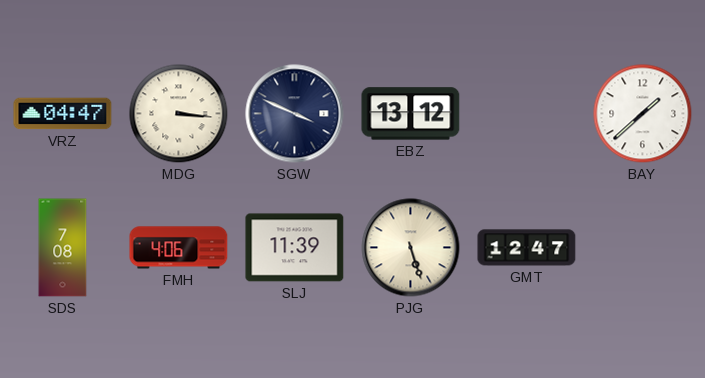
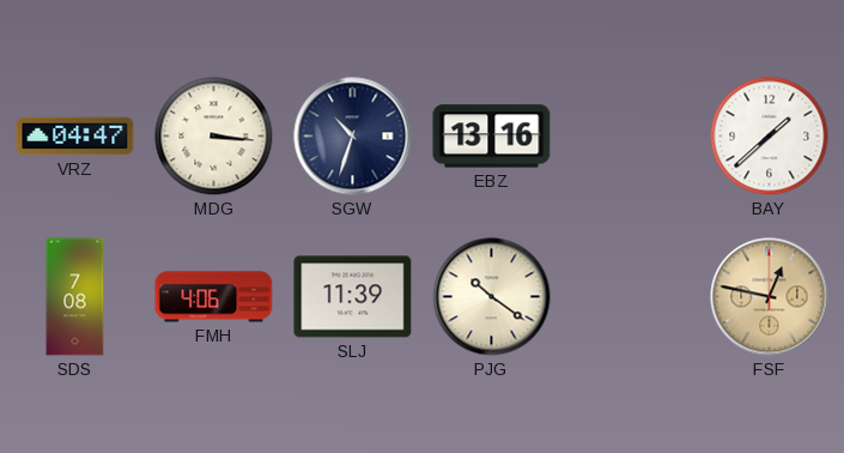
SGW: 3:49 -> 10:33 (353, 137)
EBZ: 13:12 -> 13:16 (492, 137)
PJG: 5:27 -> 10:21 (492, 297)
GMT: 12:47 -> none (527, 248)
FSF: none -> 12:47 (770, 297)
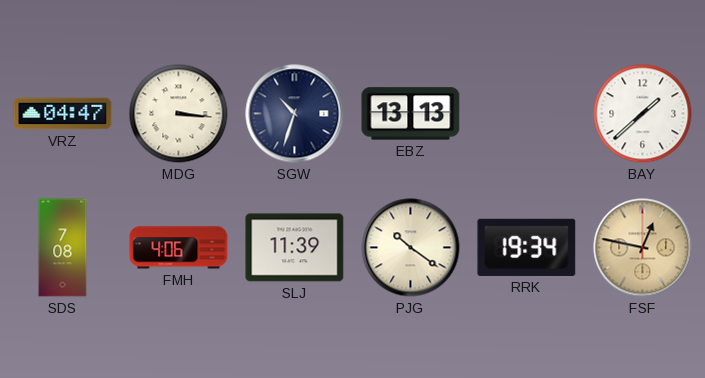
EBZ: 13:16 -> 13:13 (411, 114)
RRK: none -> 19:34 (527, 247)
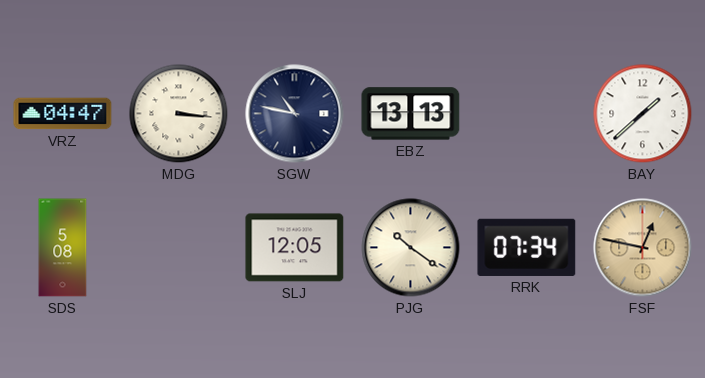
SGW: 10:33 -> 10:47 (295, 114)
SDS: 7:08 -> 5:08 (63, 248)
FMH: 4:06 -> none (179, 248)
SLJ: 11:39 -> 12:05 (295, 248)
RRK: 19:34 -> 07:34 (527, 247)
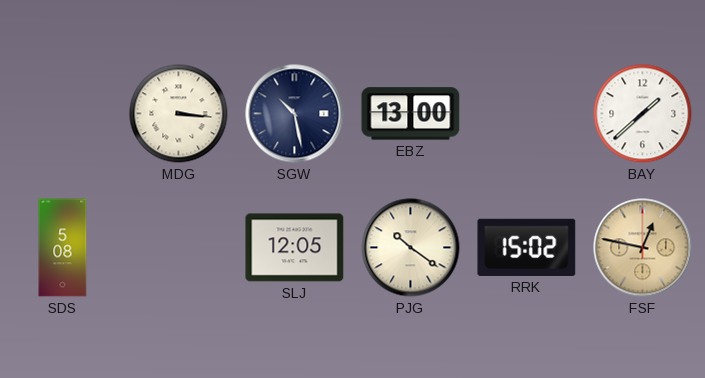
VRZ: 04:47 -> none (63, 114)
SGW: 10:47 -> 10:28 (295, 114)
EBZ: 13:13 -> 13:00 (411, 114)
RRK: 07:34 -> 15:02 (527, 247)
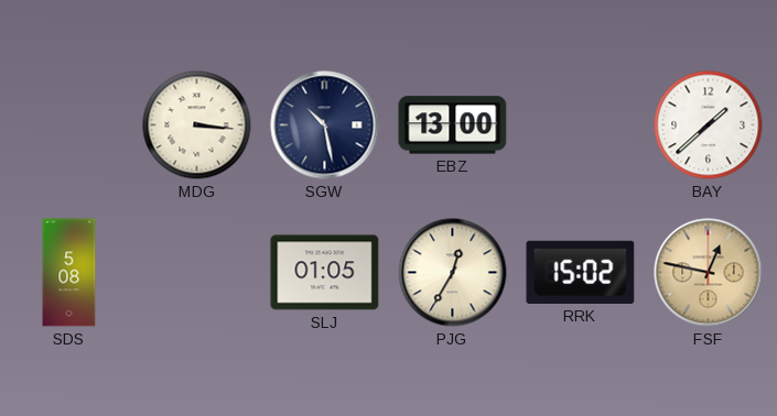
SLJ: 12:05 -> 01:05 (325, 273)
PJG: 10:21 -> 12:35 (453, 273)
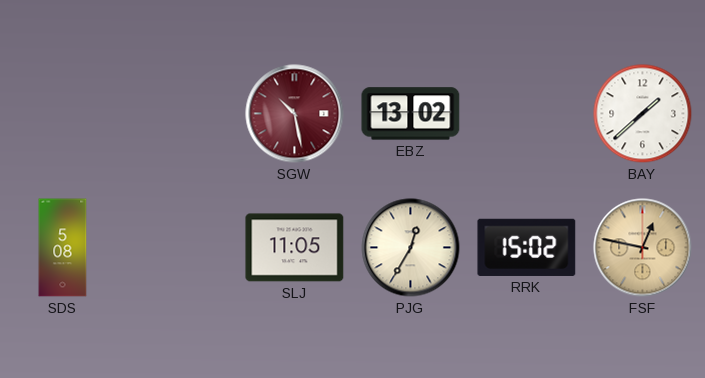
MDG: 3:16 -> none (197, 125)
SGW dial: navy -> burgundy (295, 114)
EBZ: 13:00 -> 13:02 (411, 114)
SLJ: 01:05 -> 11:05 (295, 248)
